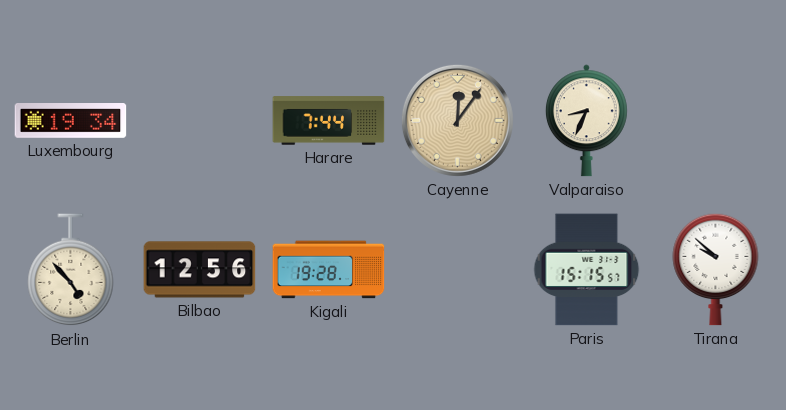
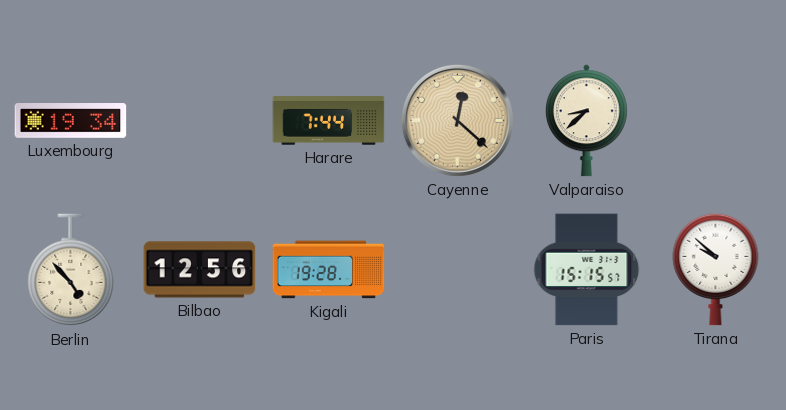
Cayenne: 12:06 -> 12:22 (457, 120)
Valparaiso: 8:34 -> 8:38 (586, 121)
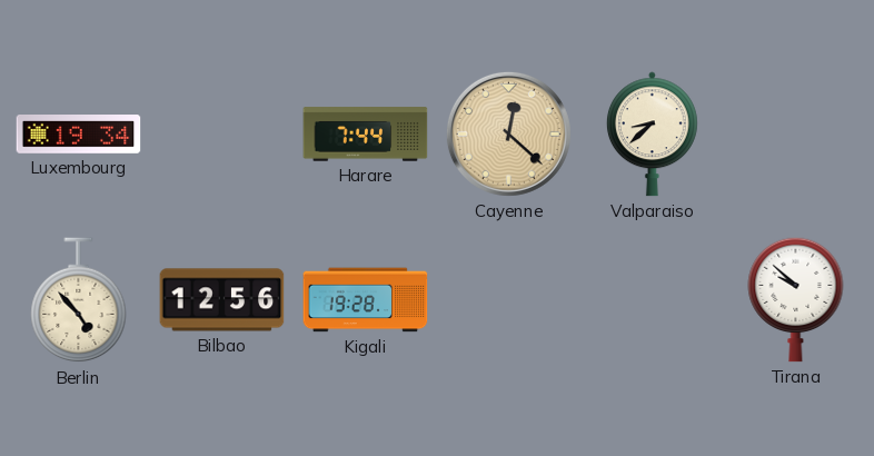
Paris: 15:15 -> none (587, 270)
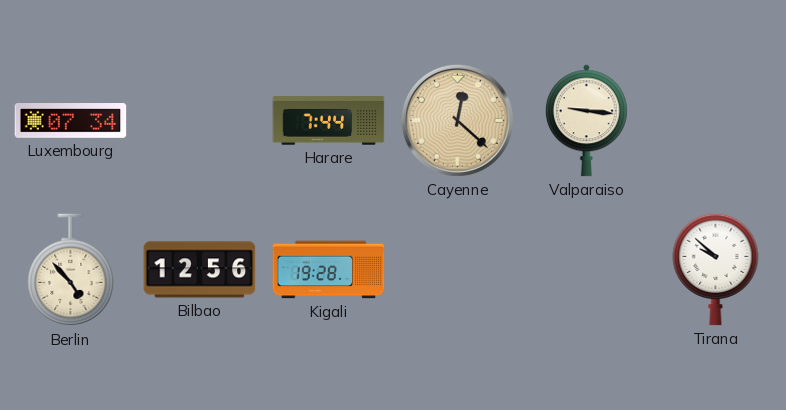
Luxembourg: 19:34 -> 07:34 (71, 121)
Valparaiso: 8:38 -> 9:16 (586, 121)
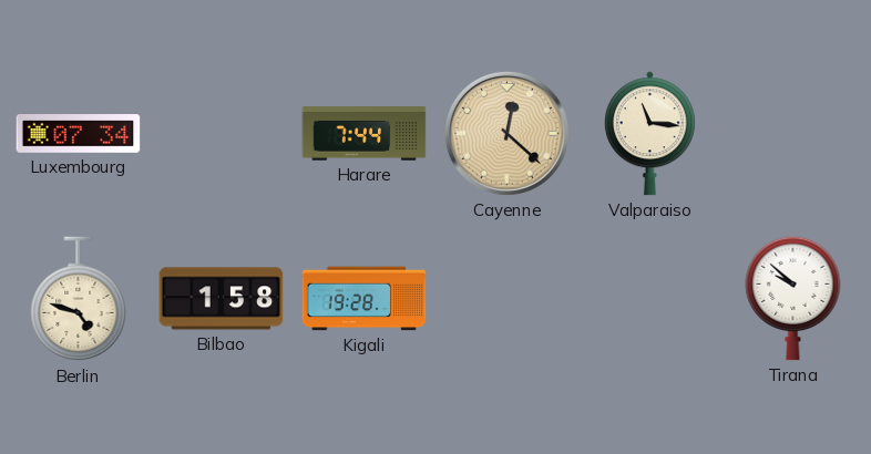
Valparaiso: 9:16 -> 11:16 (649, 134)
Berlin: 4:53 -> 4:48 (79, 299)
Bilbao: 12:56 -> 1:58 (222, 299)
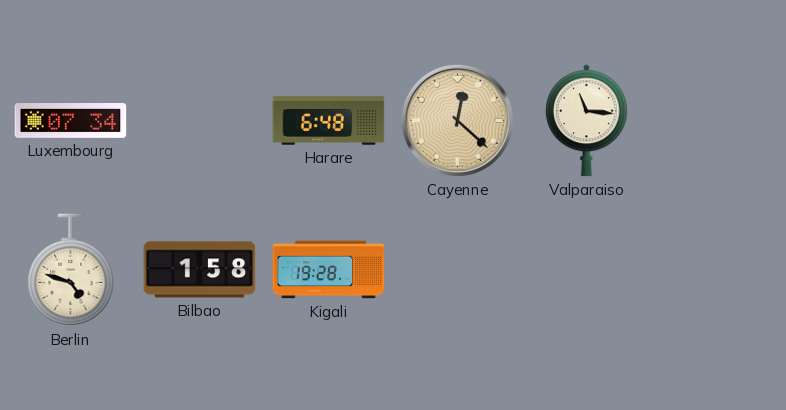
Harare: 7:44 -> 6:48 (329, 121)
Tirana: 9:52 -> none (793, 298)
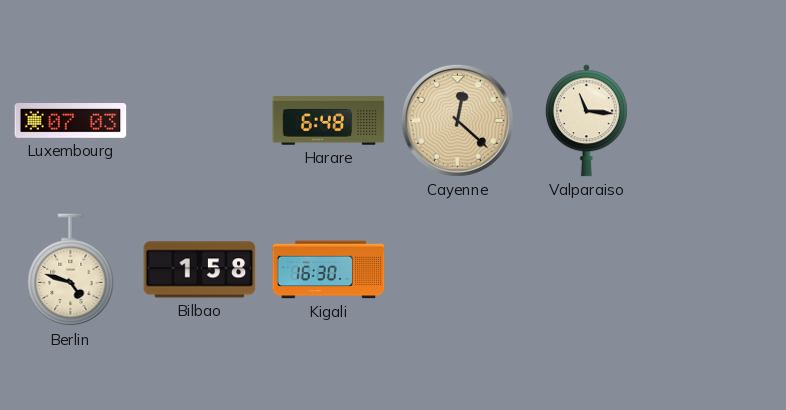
Luxembourg: 07:34 -> 07:03 (71, 121)
Kigali: 19:28 -> 16:30 (329, 270)
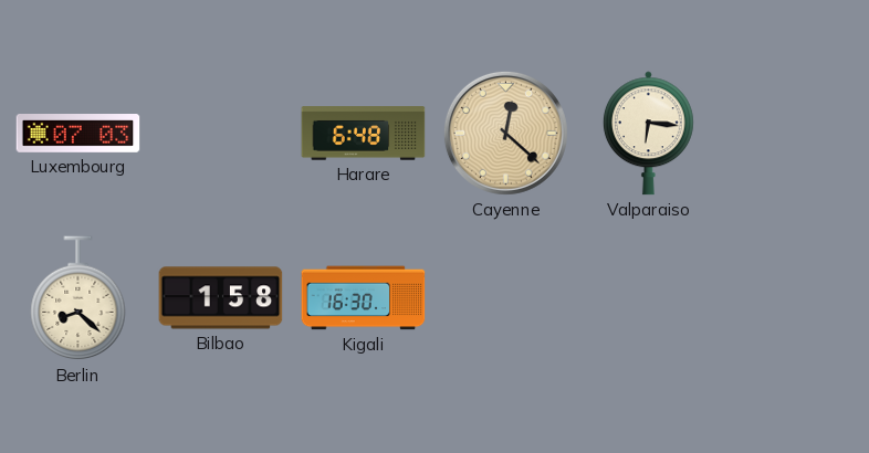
Valparaiso: 11:16 -> 6:16 (648, 134)
Berlin: 4:48 -> 8:22 (78, 298)
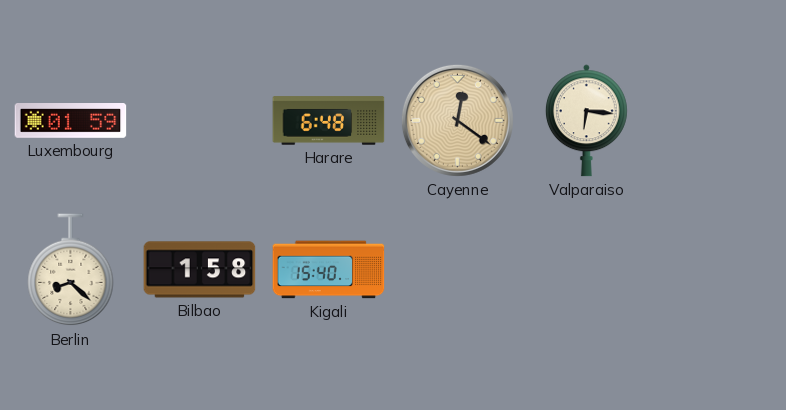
Luxembourg: 07:03 -> 01:59 (71, 121)
Cayenne: 12:22 -> 12:21 (457, 120)
Kigali: 16:30 -> 15:40 (329, 270)
